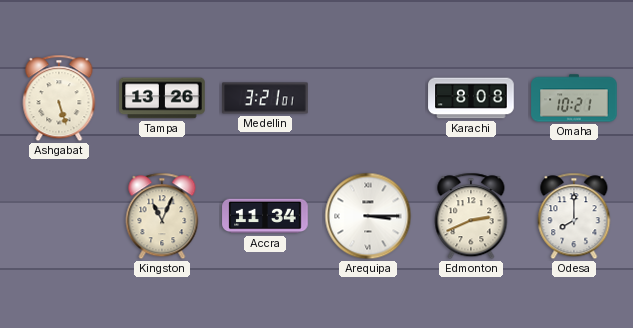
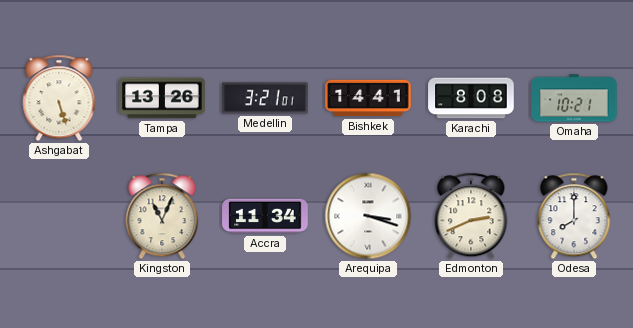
Bishkek: none -> 14:41 (368, 98)
Arequipa: 3:15 -> 3:18 (368, 216)
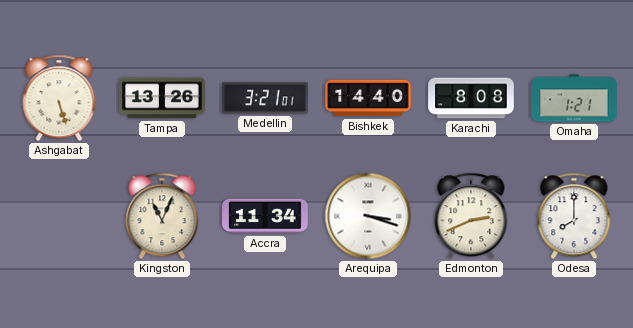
Bishkek: 14:41 -> 14:40 (368, 98)
Omaha: 10:21 -> 1:21 (574, 98)
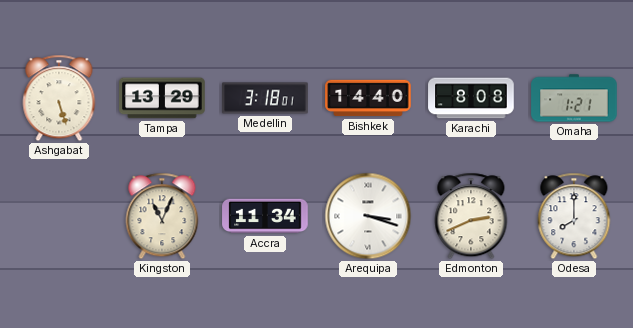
Tampa: 13:26 -> 13:29 (162, 98)
Medellin: 3:21 -> 3:18 (265, 98)
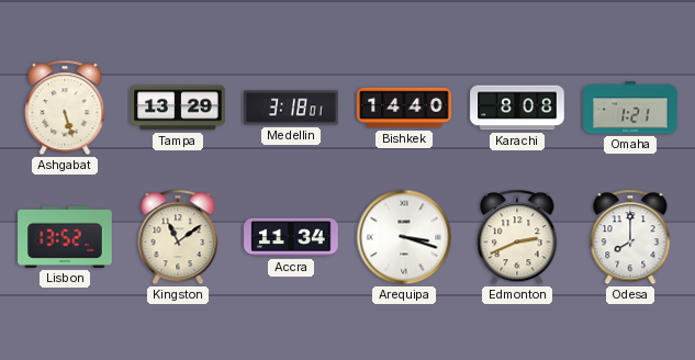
Lisbon: none -> 13:52 (65, 237)
Kingston: 11:04 -> 11:09 (178, 237)
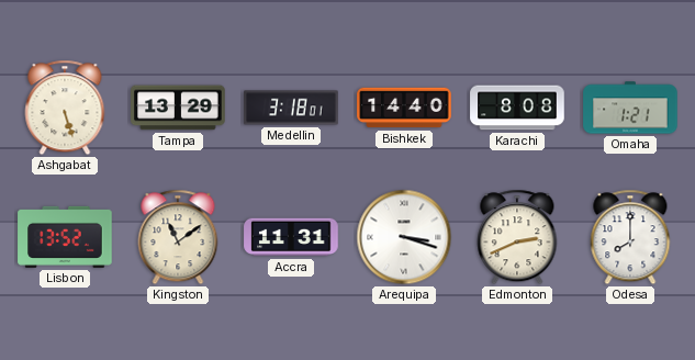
Accra: 11:34 -> 11:31 (291, 237)
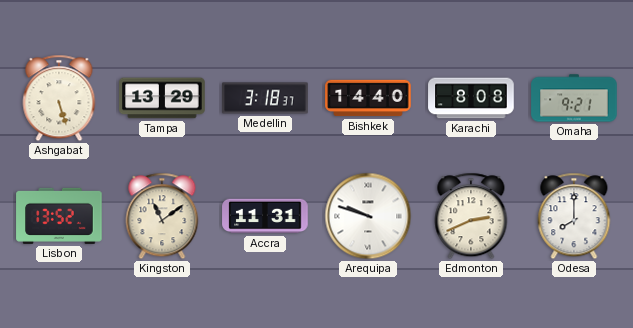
Medellin: 3:18:01 -> 3:18:37 (265, 98)
Omaha: 1:21 -> 9:21 (574, 98)
Arequipa: 3:18 -> 9:48 (368, 216)
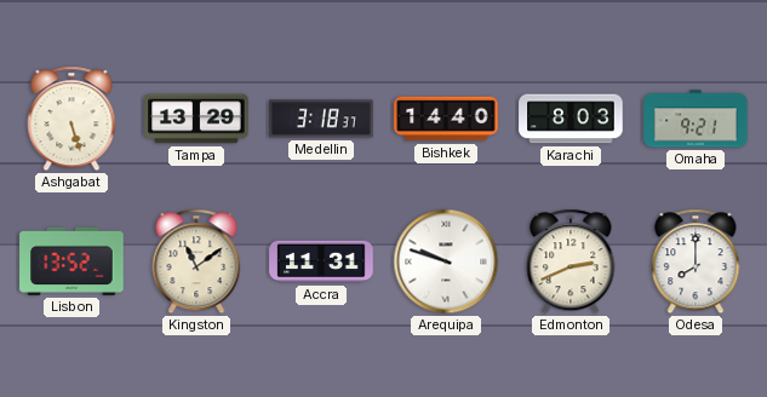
Karachi: 8:08 -> 8:03 (571, 119)
